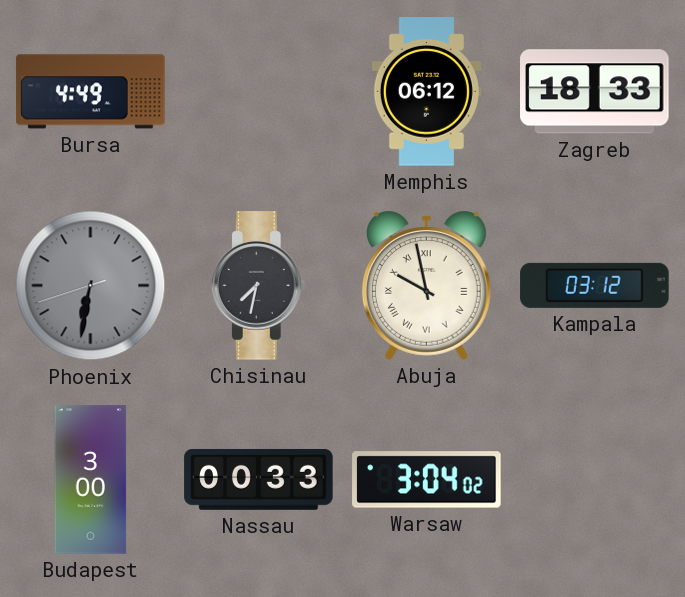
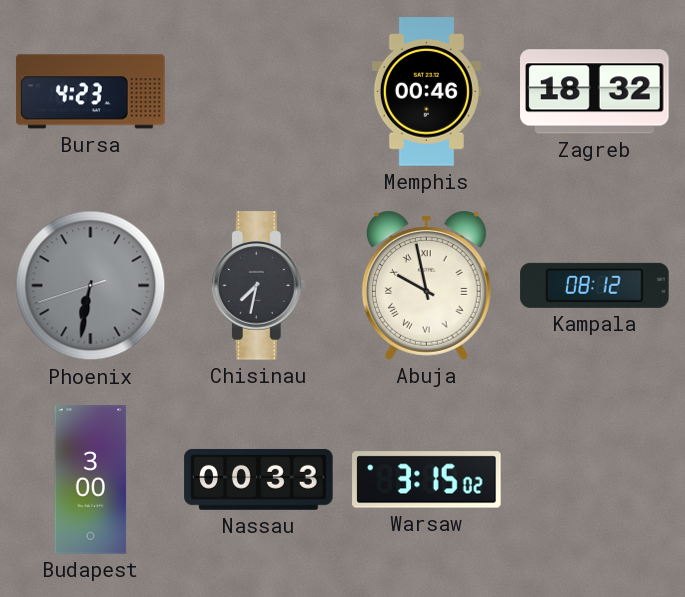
Bursa: 4:49 -> 4:23 (91, 92)
Memphis: 06:12 -> 00:46 (426, 92)
Zagreb: 18:33 -> 18:32 (595, 92)
Kampala: 03:12 -> 08:12 (595, 285)
Warsaw: 3:04 -> 3:15 (427, 480)
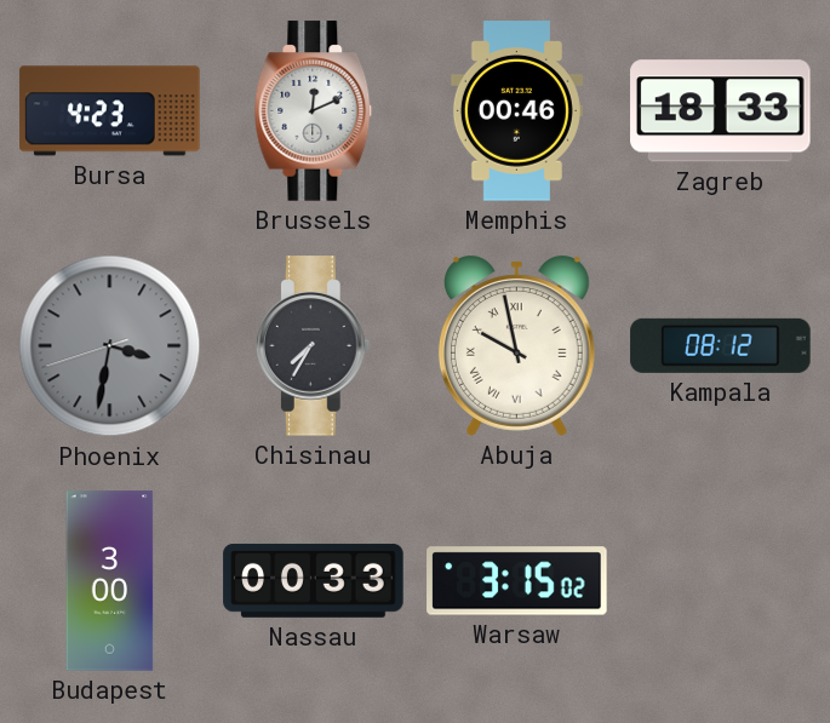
Brussels: none -> 12:11 (314, 111)
Zagreb: 18:32 -> 18:33 (721, 111)
Phoenix: 6:31 -> 3:31 (110, 346)
Chisinau: 7:32 -> 7:35 (313, 346)
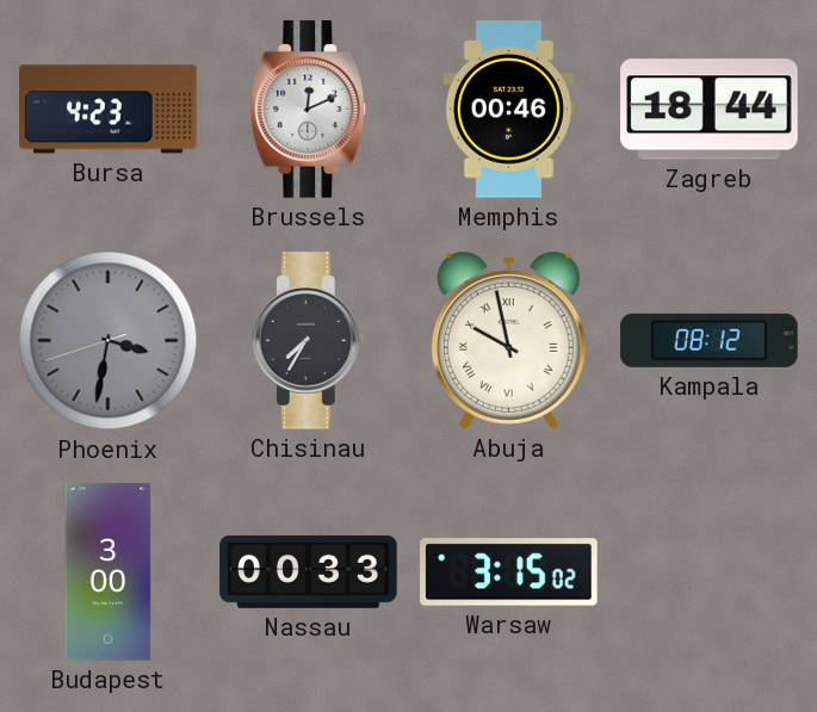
Zagreb: 18:33 -> 18:44 (710, 110)
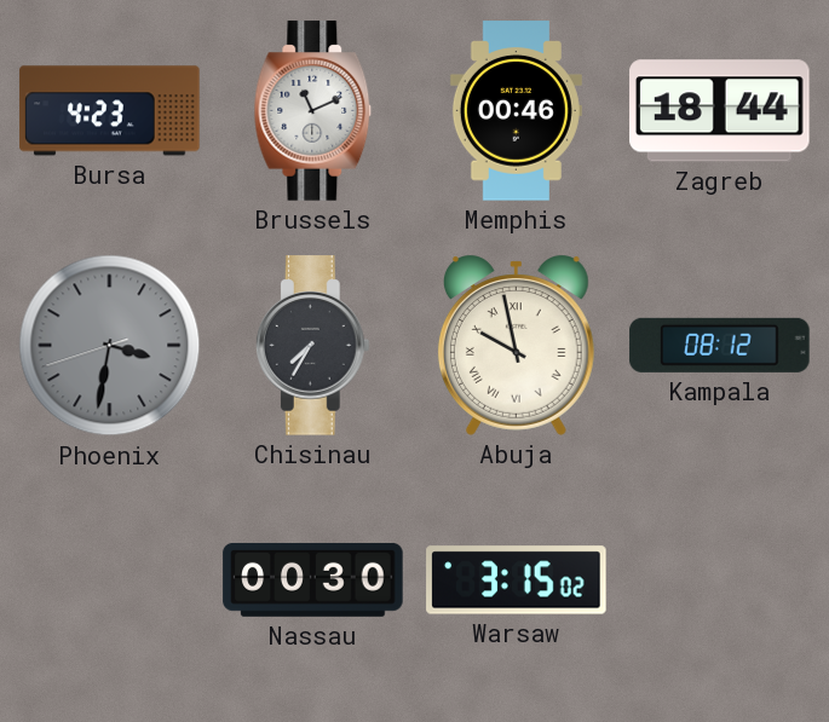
Brussels: 12:11 -> 11:11 (313, 111)
Budapest: 3:00 -> none (109, 572)
Nassau: 00:33 -> 00:30 (313, 579)
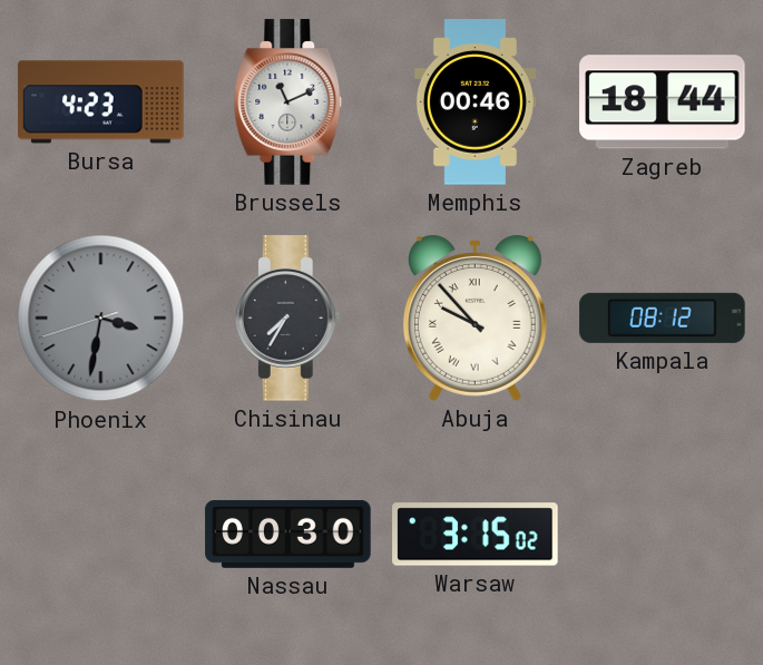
Abuja: 9:58 -> 9:53 (475, 317)
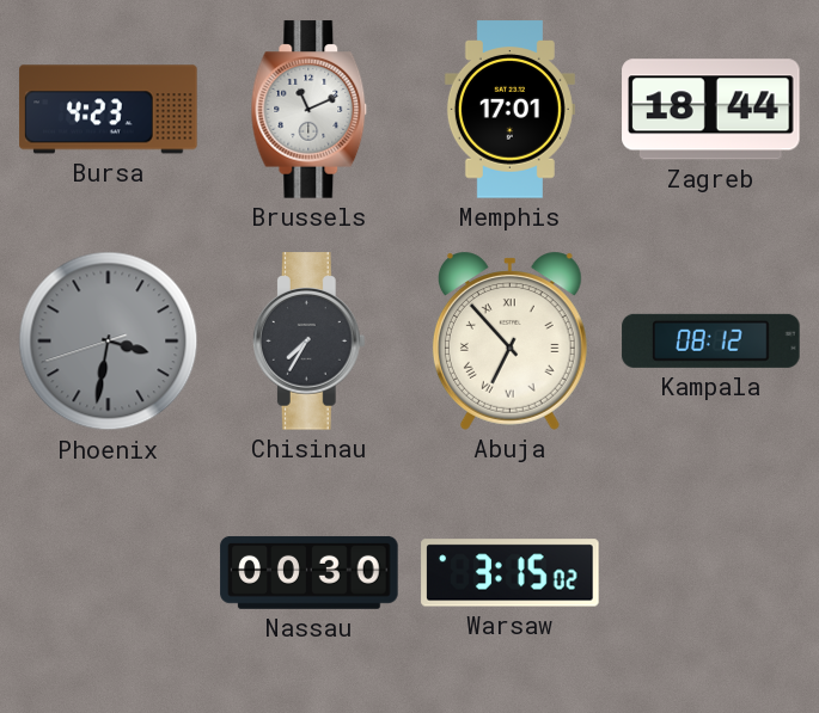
Memphis: 00:46 -> 17:01 (509, 110)
Abuja: 9:53 -> 6:53 (509, 340)
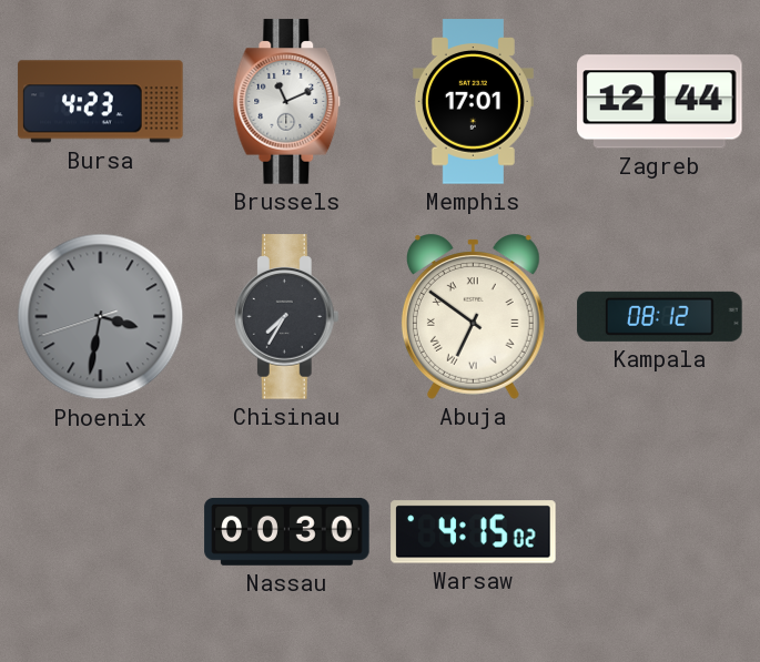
Zagreb: 18:44 -> 12:44 (660, 102)
Abuja: 6:53 -> 6:51 (473, 316)
Warsaw: 3:15 -> 4:15 (474, 532)
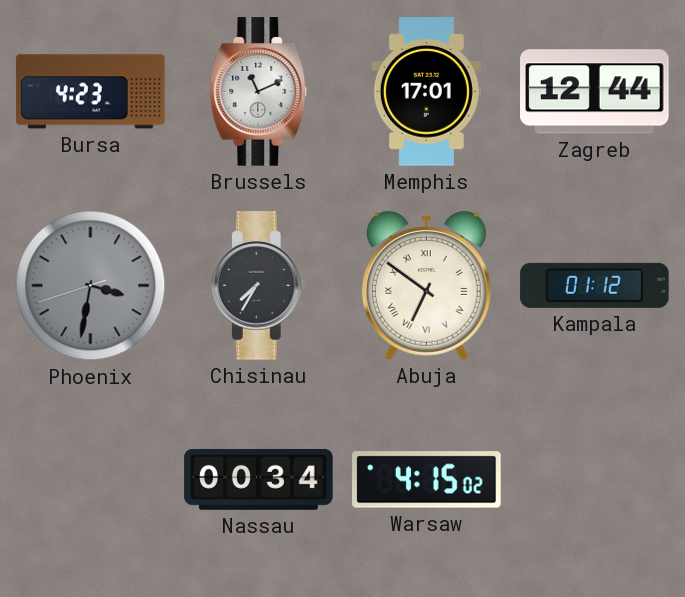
Kampala: 08:12 -> 01:12 (595, 285)
Nassau: 00:30 -> 00:34 (259, 479)
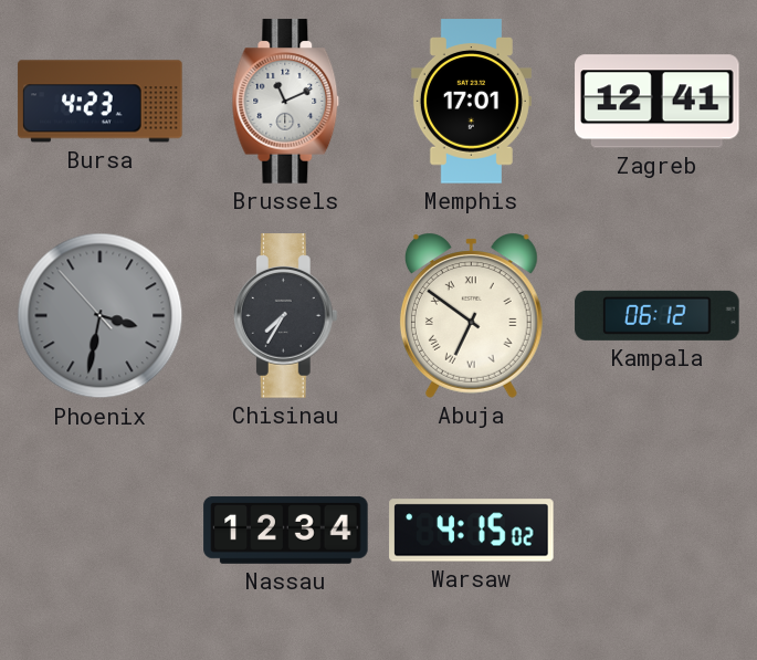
Zagreb: 12:44 -> 12:41 (658, 102)
Phoenix: 3:31:42 -> 3:31:53 (101, 316)
Kampala: 01:12 -> 06:12 (658, 315)
Nassau: 00:34 -> 12:34 (286, 530)
